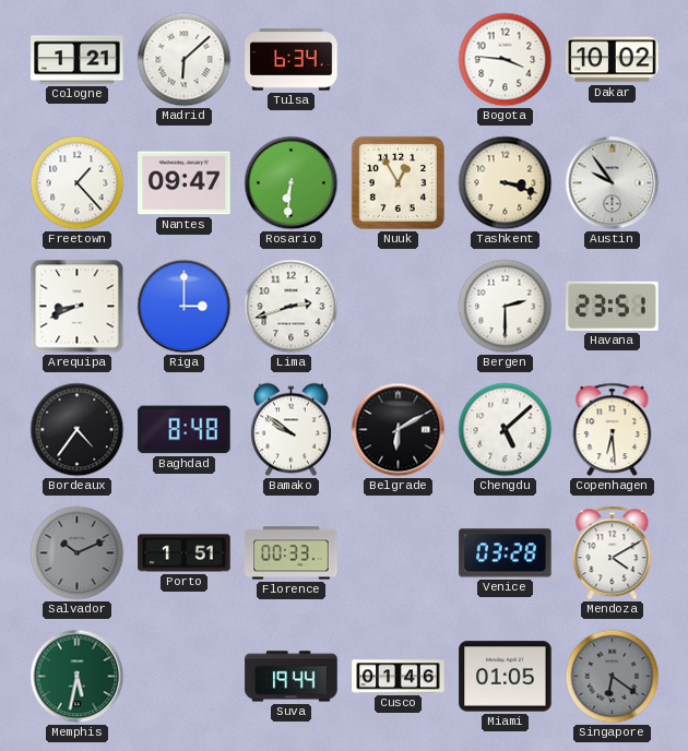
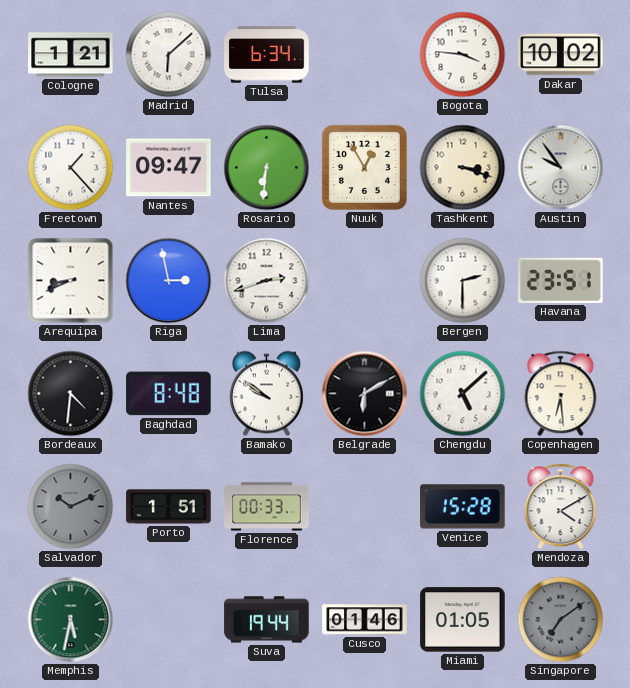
Riga: 3:00 -> 2:58 (169, 281)
Bordeaux: 4:36 -> 4:31 (71, 394)
Venice: 03:28 -> 15:28 (463, 507)
Singapore: 6:21 -> 7:09 (561, 620)
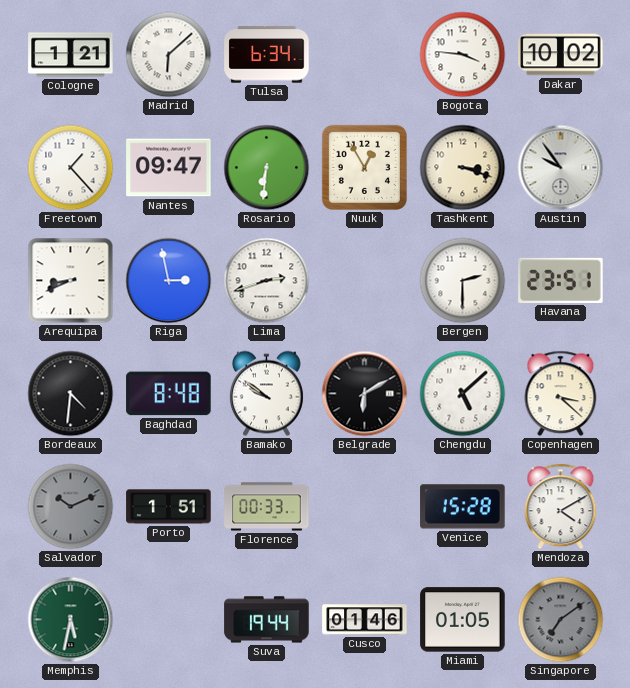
Copenhagen: 6:29 -> 3:22 (561, 394)
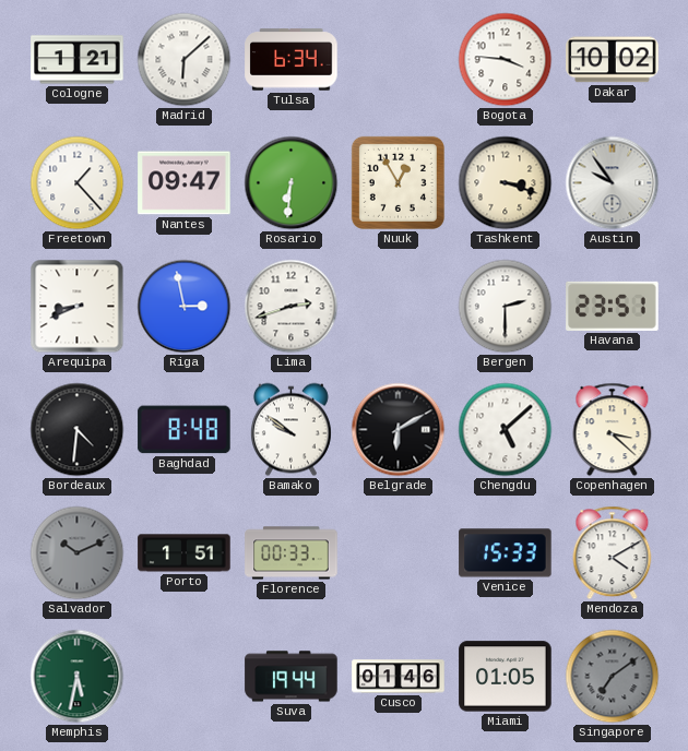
Venice: 15:28 -> 15:33 (506, 553)
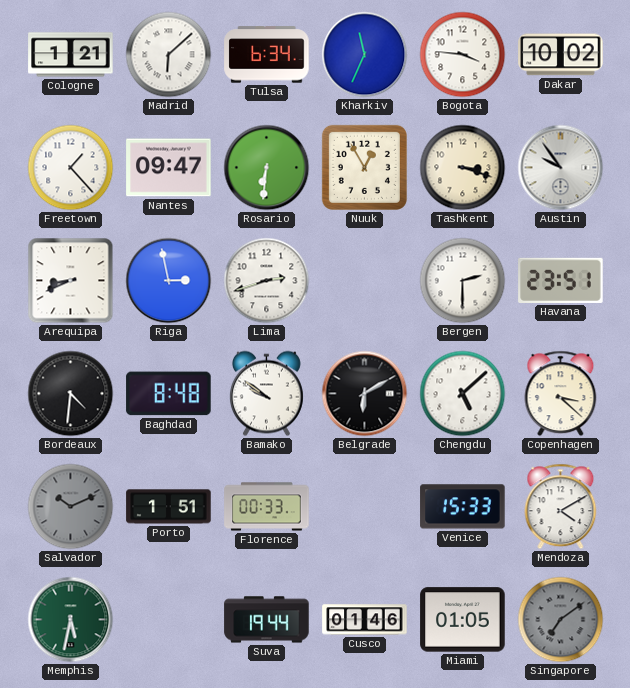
Kharkiv: none -> 11:34 (365, 55)
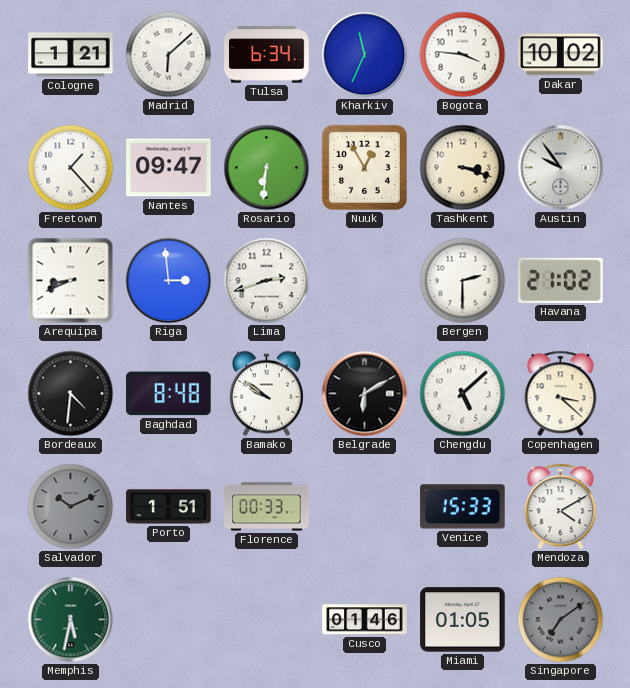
Riga: 2:58 -> 2:59 (169, 281)
Havana: 23:51 -> 21:02 (561, 280)
Suva: 19:44 -> none (267, 620)
